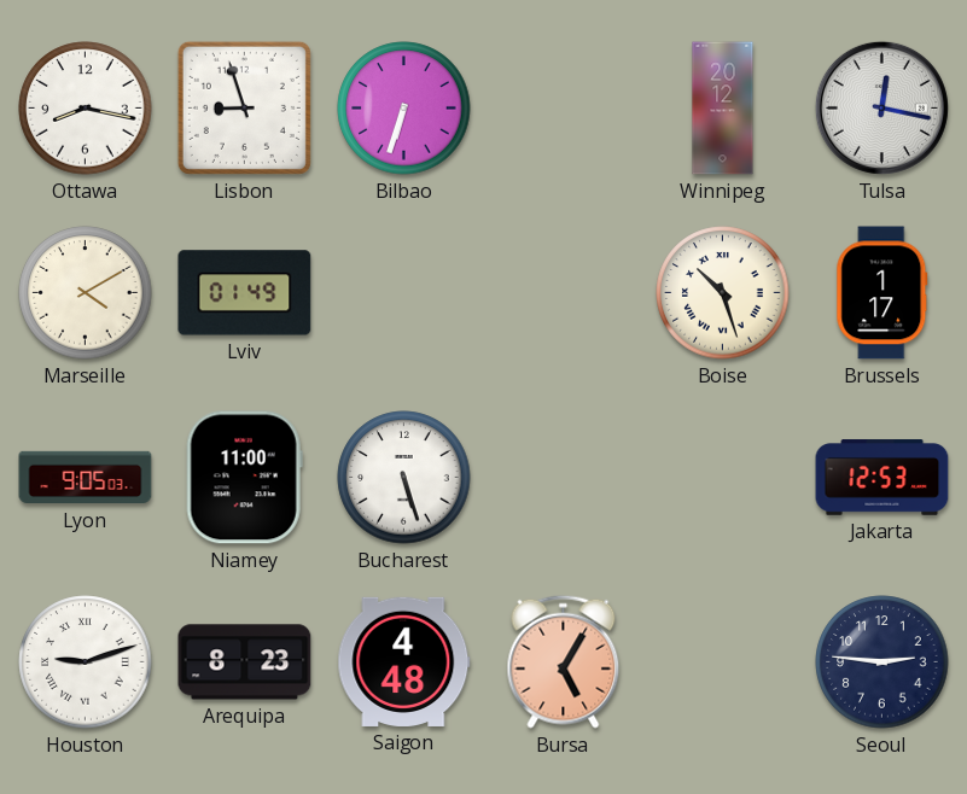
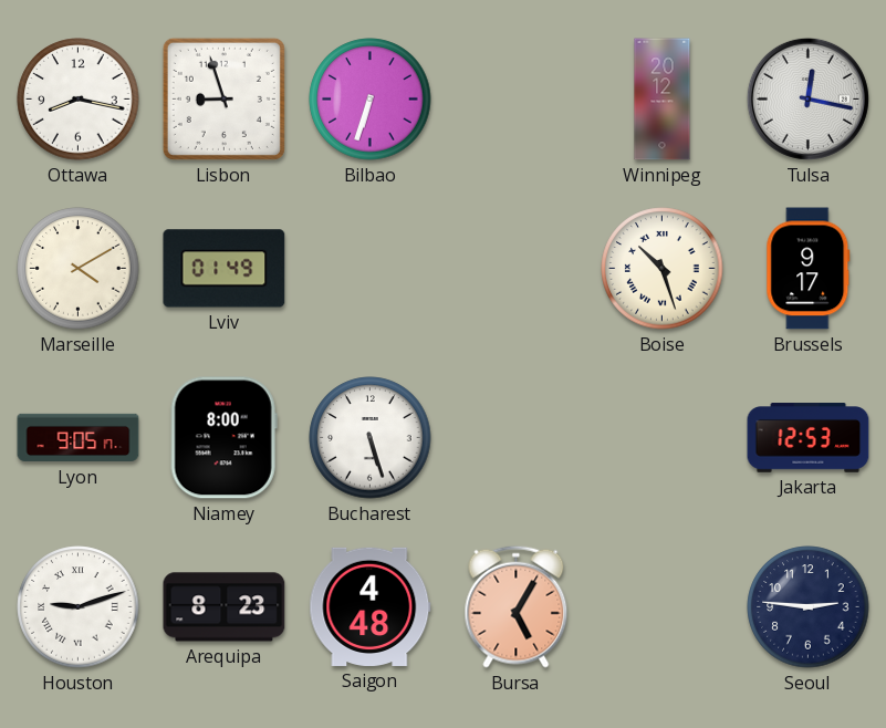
Brussels: 1:17 -> 9:17 (809, 269)
Lyon: 9:05:03 -> 9:05:17 (79, 438)
Niamey: 11:00 -> 8:00 (223, 438)
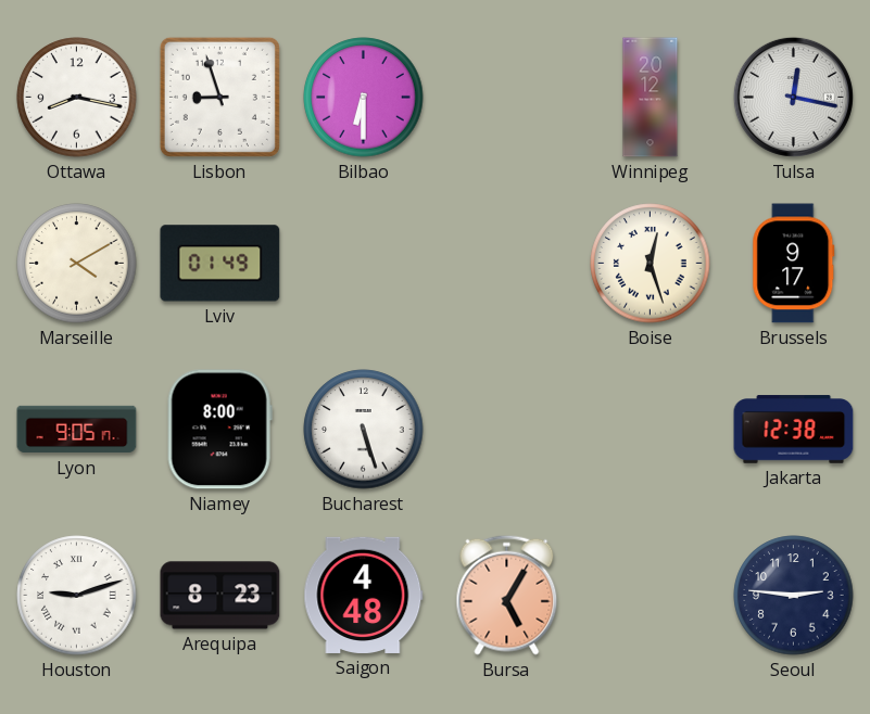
Bilbao: 6:33 -> 6:30 (364, 98)
Boise: 10:27 -> 12:27 (651, 264)
Jakarta: 12:53 -> 12:38 (794, 430)
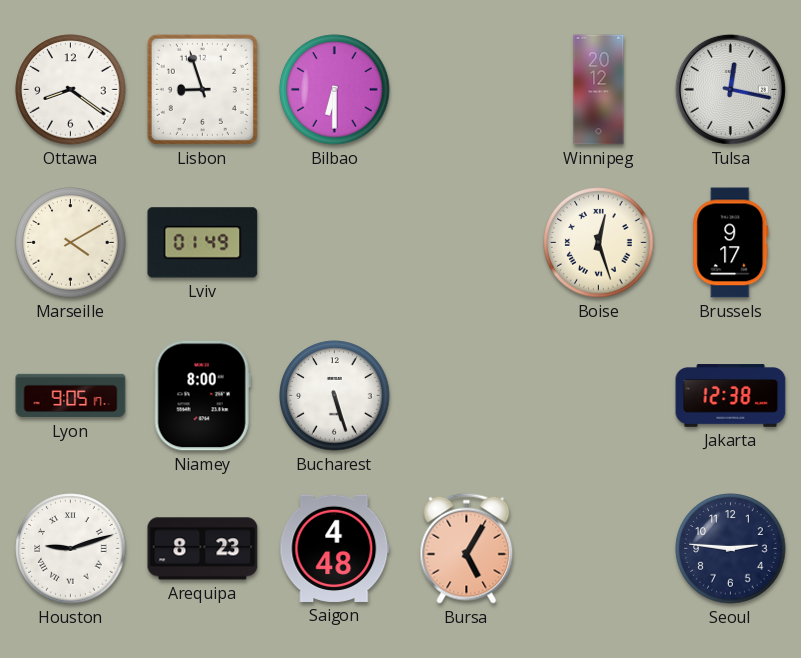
Ottawa: 8:17 -> 8:21 (71, 90)
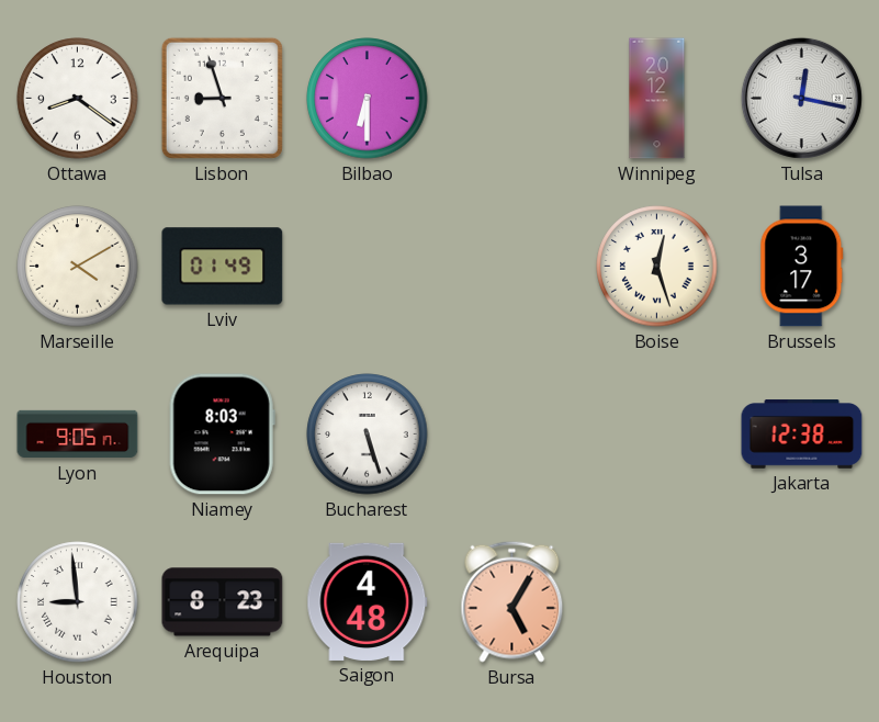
Brussels: 9:17 -> 3:17 (802, 267)
Niamey: 8:00 -> 8:03 (222, 435)
Houston: 9:12 -> 8:59 (78, 602)
Seoul: 2:46 -> none (731, 549)
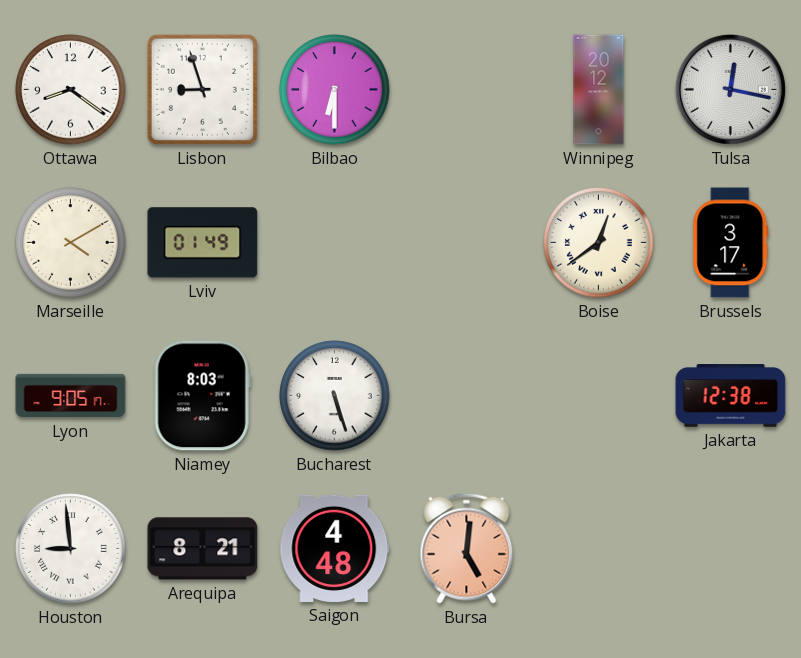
Boise: 12:27 -> 12:39 (599, 243)
Arequipa: 8:23 -> 8:21 (203, 549)
Bursa: 5:05 -> 5:01 (467, 548)
